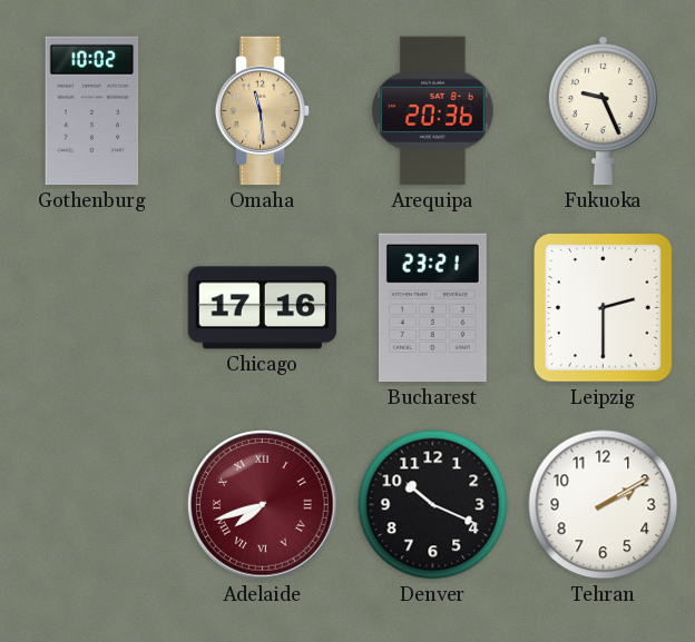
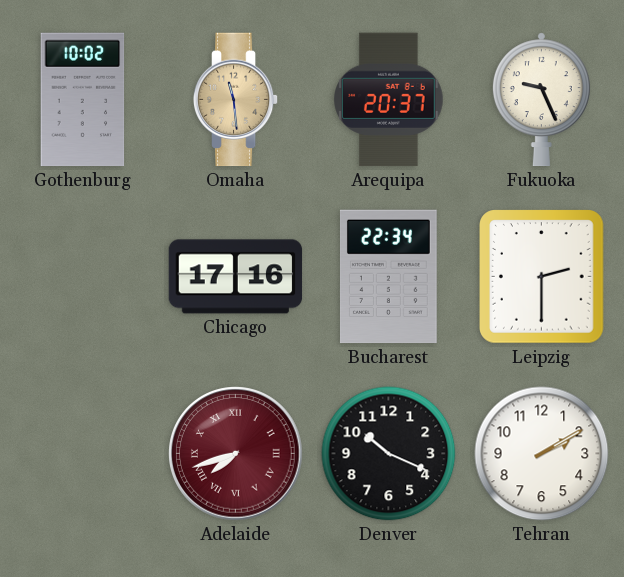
Arequipa: 20:36 -> 20:37 (389, 100)
Bucharest: 23:21 -> 22:34 (388, 277)
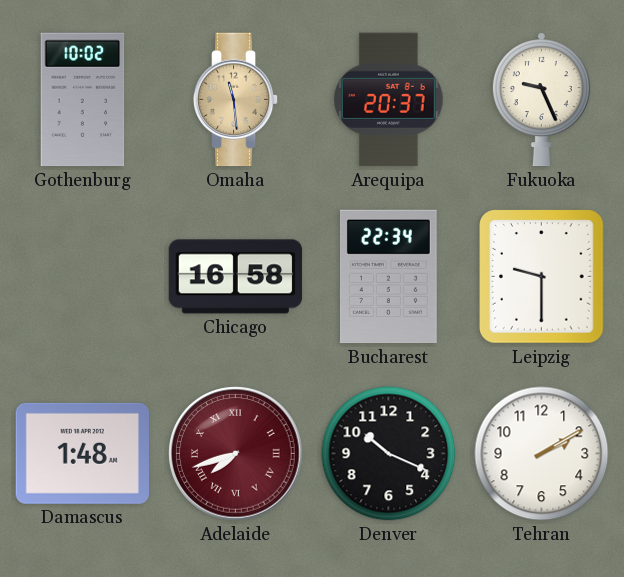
Chicago: 17:16 -> 16:58 (236, 277)
Leipzig: 2:30 -> 9:30 (542, 277)
Damascus: none -> 1:48 (82, 453)
